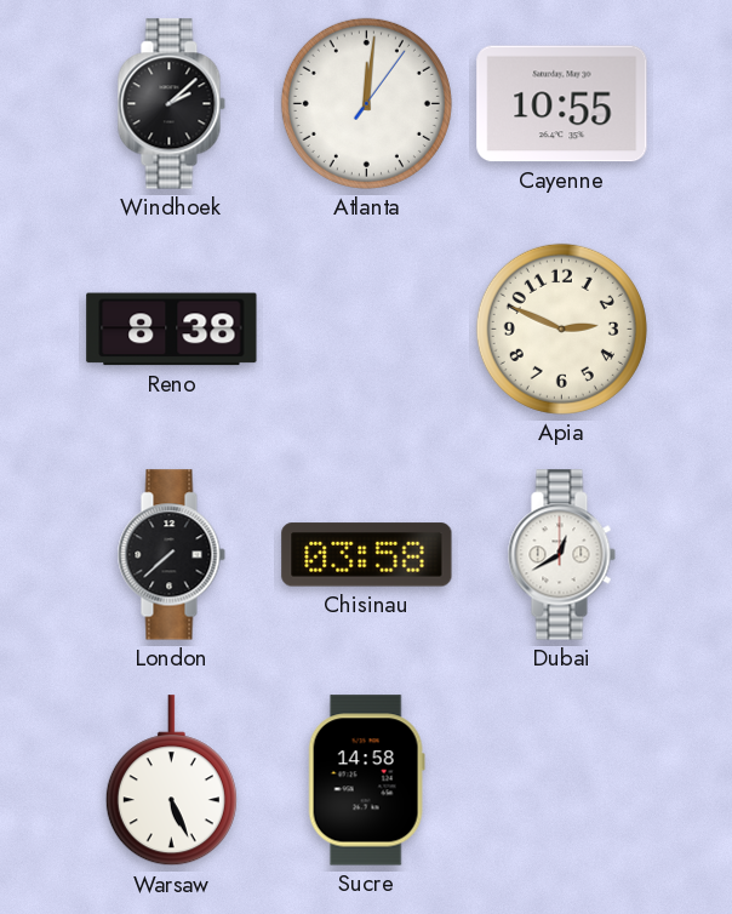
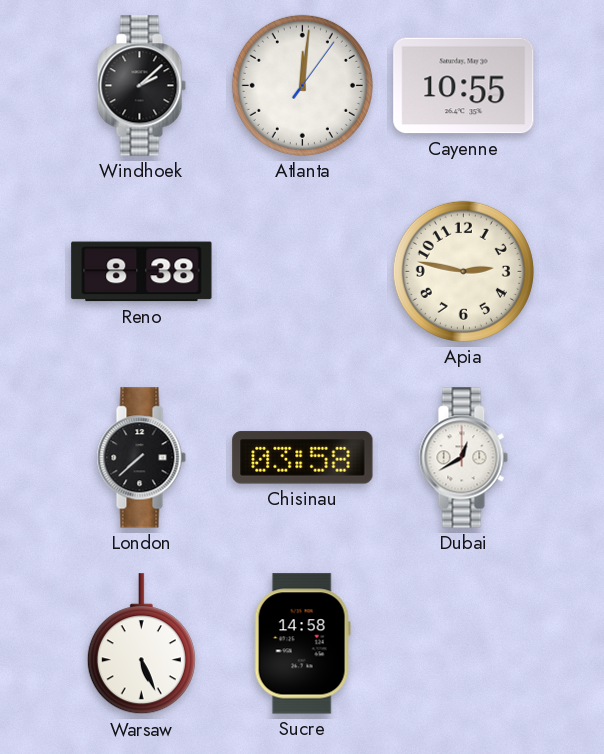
Apia: 2:49 -> 2:47 (463, 271)
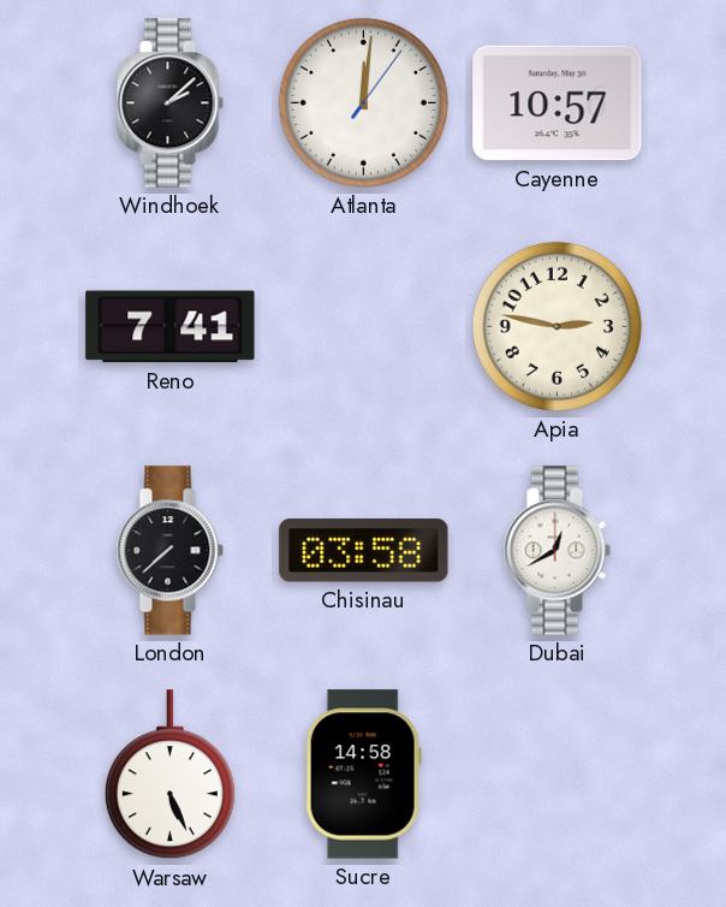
Cayenne: 10:55 -> 10:57 (558, 103)
Reno: 8:38 -> 7:41 (171, 327)
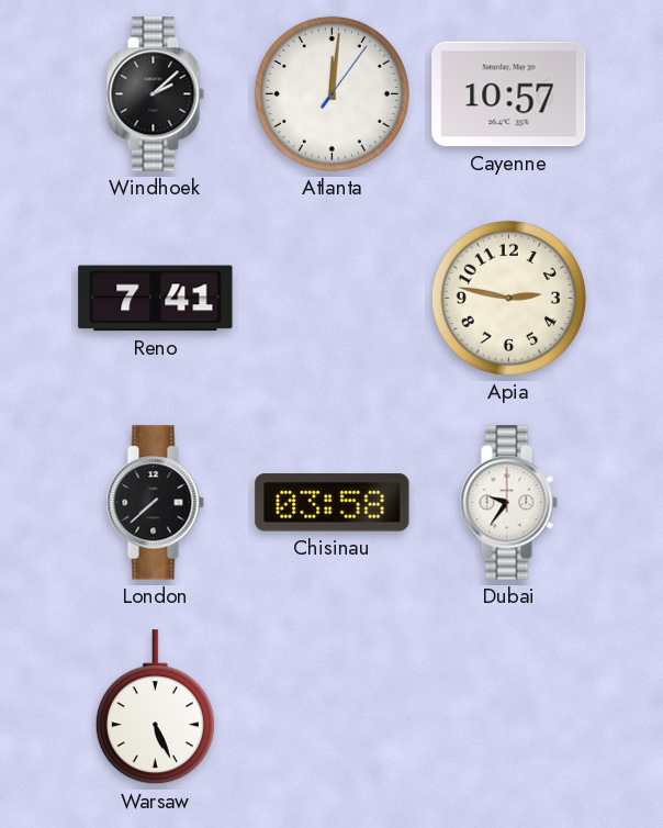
Dubai: 12:40 -> 9:36 (508, 503)
Sucre: 14:58 -> none (363, 775)
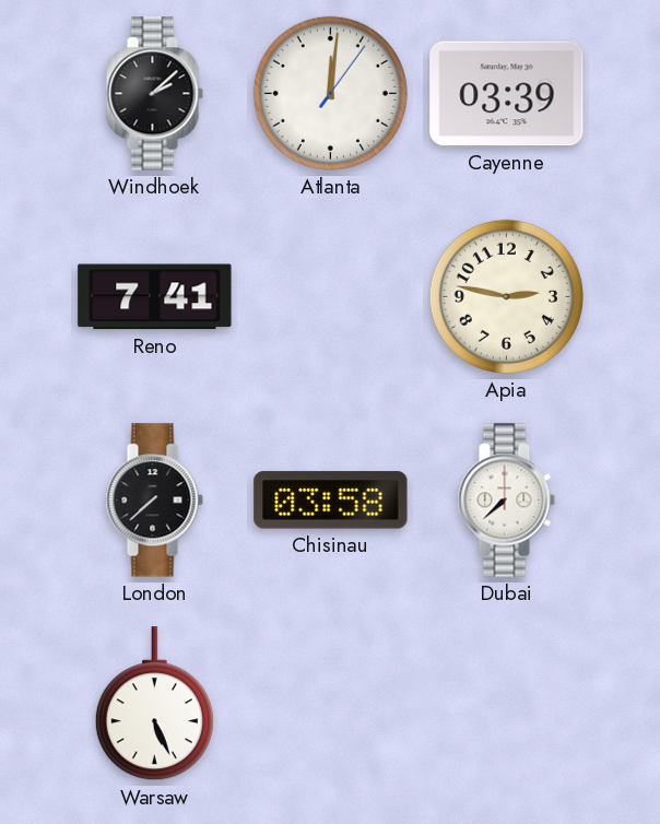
Cayenne: 10:57 -> 03:39 (507, 94)
Dubai: 9:36 -> 7:38 (506, 501)
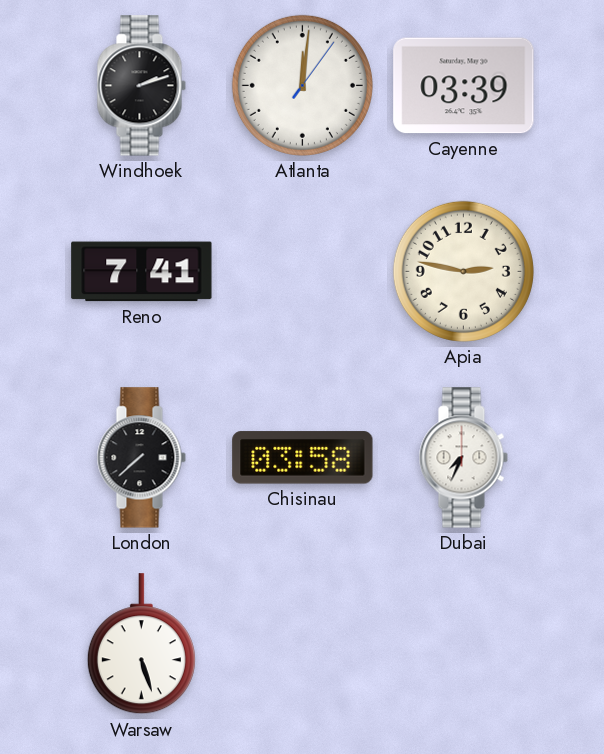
Windhoek: 2:08 -> 2:12 (141, 86)
Dubai: 7:38 -> 7:34 (463, 458)
Warsaw: 5:26 -> 5:27 (141, 644)
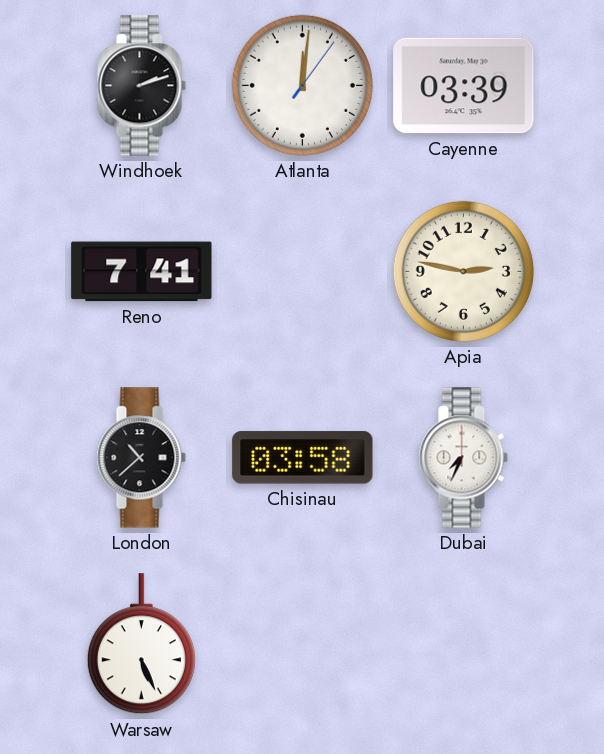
London: 7:38 -> 10:38 (141, 458)
Warsaw: 5:27 -> 5:26 (141, 644)
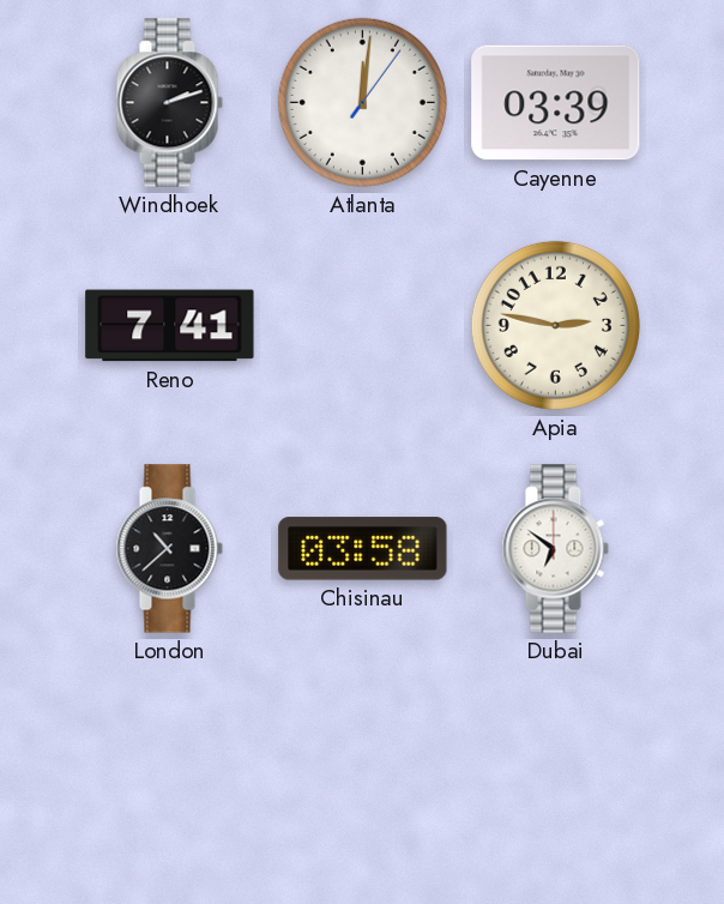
Dubai: 7:34 -> 6:51 (555, 549)
Warsaw: 5:26 -> none (141, 644)
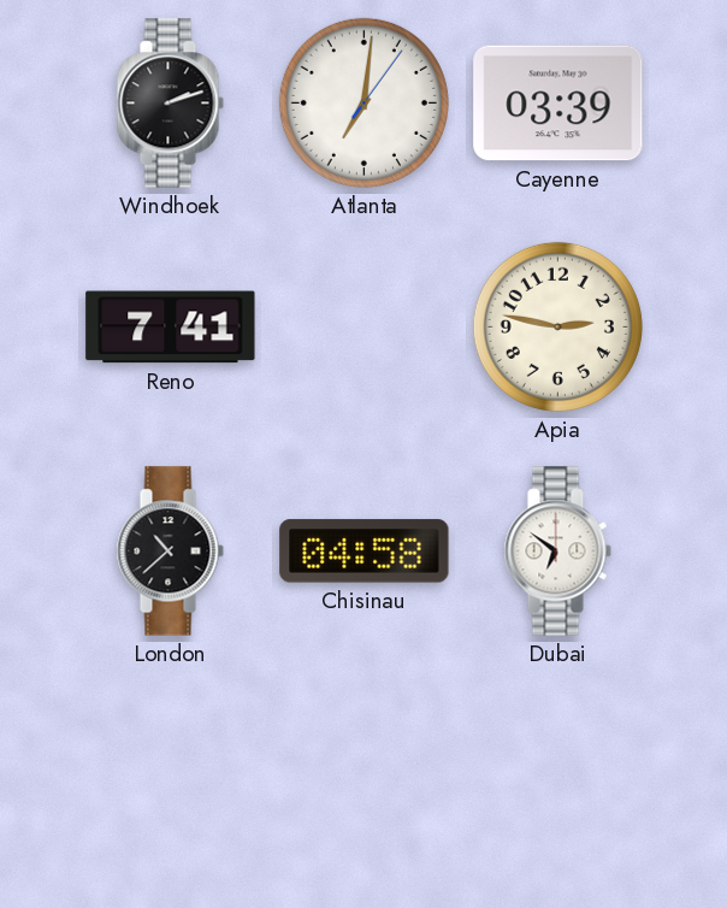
Atlanta: 12:01 -> 7:01 (363, 102)
Chisinau: 03:58 -> 04:58 (365, 552)
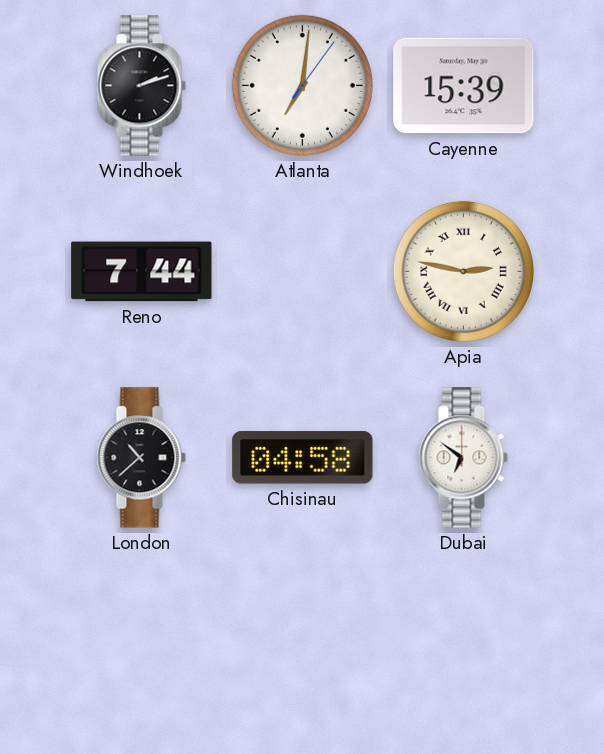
Cayenne: 03:39 -> 15:39 (464, 86)
Reno: 7:41 -> 7:44 (142, 272)
Apia numerals: Arabic -> Roman (463, 271)
